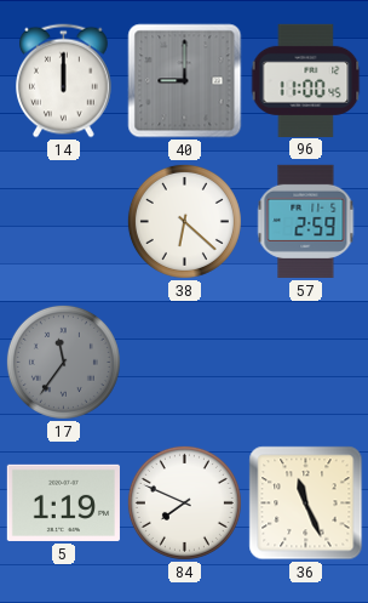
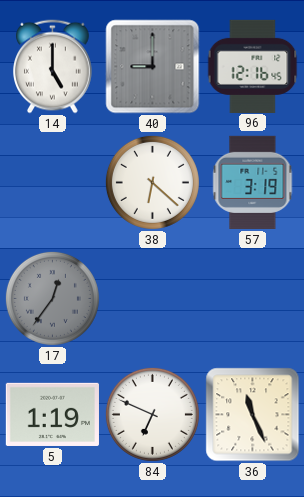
14: 12:00 -> 5:00 (53, 67)
96: 11:00 -> 12:16 (253, 66)
57: 2:59 -> 3:19 (253, 182)
17: 11:36 -> 12:36 (52, 298)
84: 7:49 -> 6:49 (152, 414)
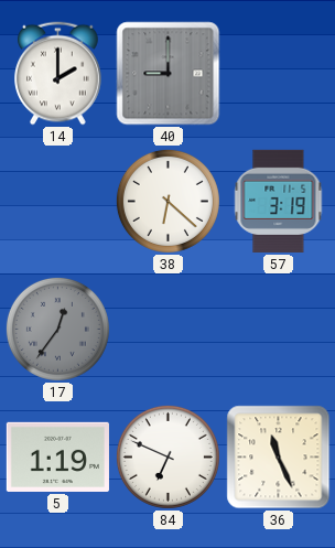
14: 5:00 -> 2:00 (58, 74)
96: 12:16 -> none (253, 66)
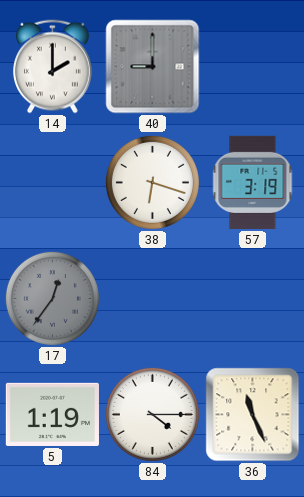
38: 6:22 -> 6:18 (152, 182)
84: 6:49 -> 4:15 (152, 414)
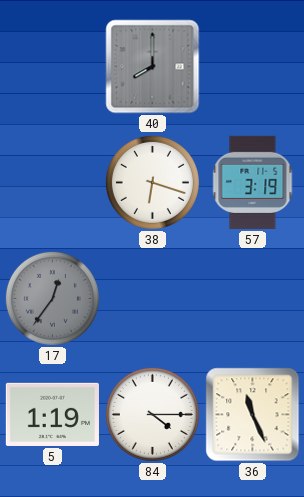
14: 2:00 -> none (53, 67)
40: 9:00 -> 8:00 (153, 67)
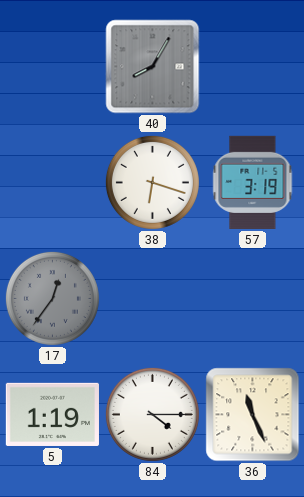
40: 8:00 -> 8:05 (153, 67)
